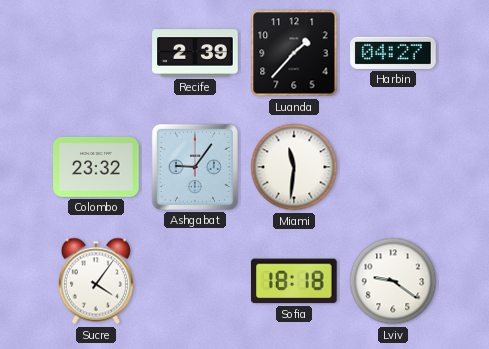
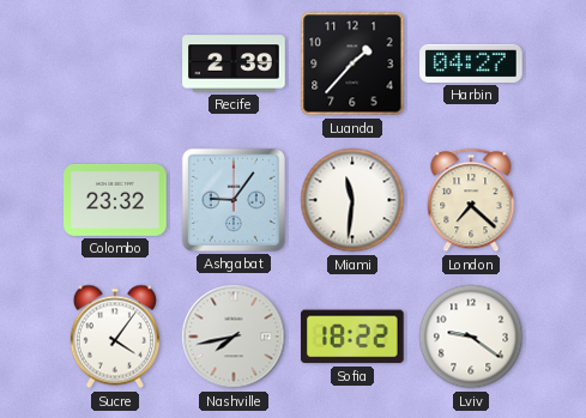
London: none -> 7:22 (471, 200)
Nashville: none -> 7:43 (234, 337)
Sofia: 18:18 -> 18:22 (352, 337)
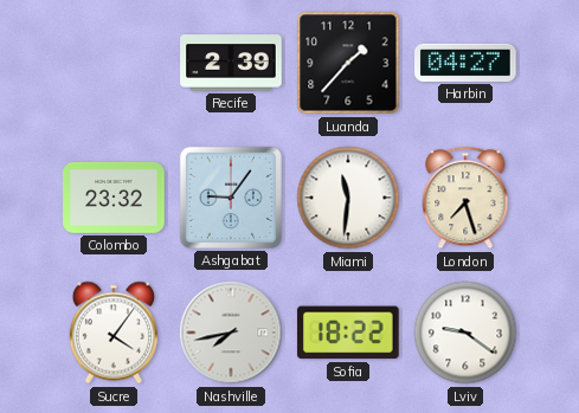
London: 7:22 -> 7:27 (465, 198)
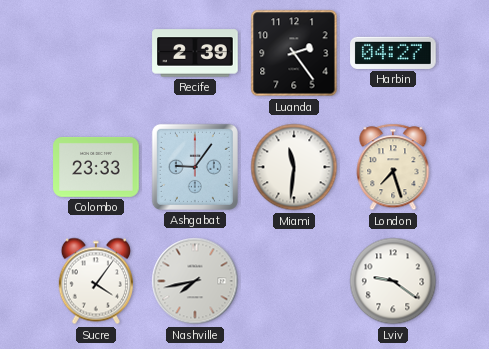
Luanda: 1:37 -> 2:24 (294, 53)
Colombo: 23:32 -> 23:33 (96, 167)
Sofia: 18:22 -> none (348, 333)
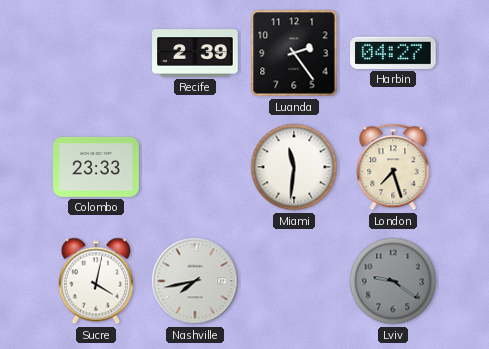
Ashgabat: 9:06 -> none (195, 167)
Sucre: 4:06 -> 4:02 (96, 281)
Lviv dial: white -> grey (393, 281)
